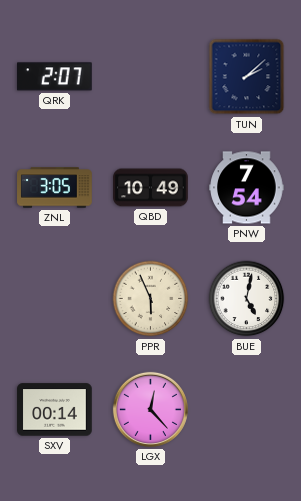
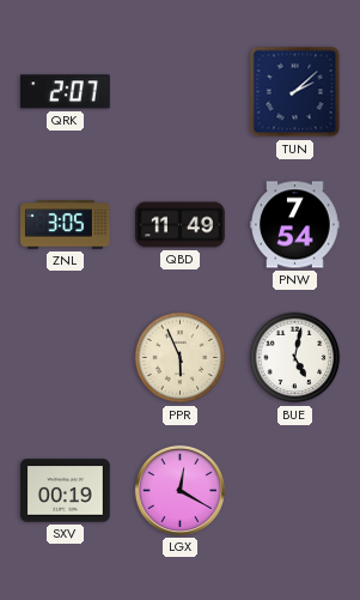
QBD: 10:49 -> 11:49 (181, 225)
SXV: 00:14 -> 00:19 (66, 491)
LGX: 12:23 -> 12:20 (179, 490)
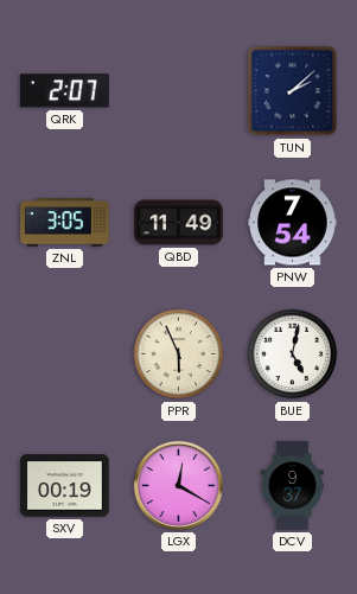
DCV: none -> 9:37 (293, 486)
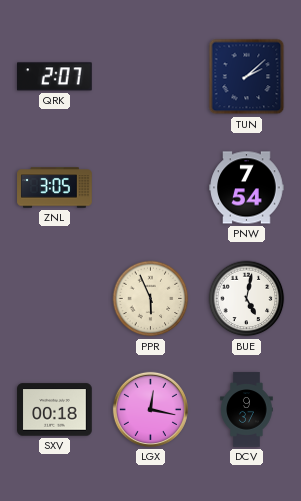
QBD: 11:49 -> none (179, 223)
SXV: 00:19 -> 00:18 (55, 410)
LGX: 12:20 -> 12:17 (150, 409)
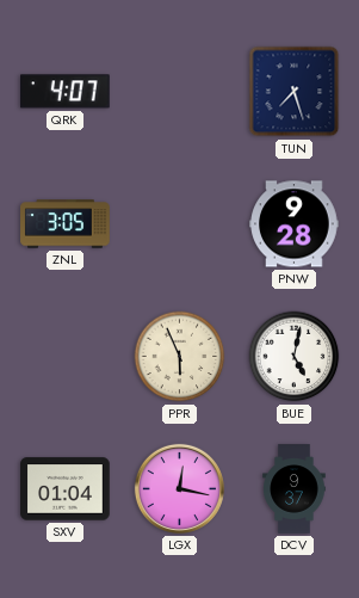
QRK: 2:07 -> 4:07 (66, 92)
TUN: 2:08 -> 7:27 (295, 92)
PNW: 7:54 -> 9:28 (295, 224)
SXV: 00:18 -> 01:04 (66, 489)
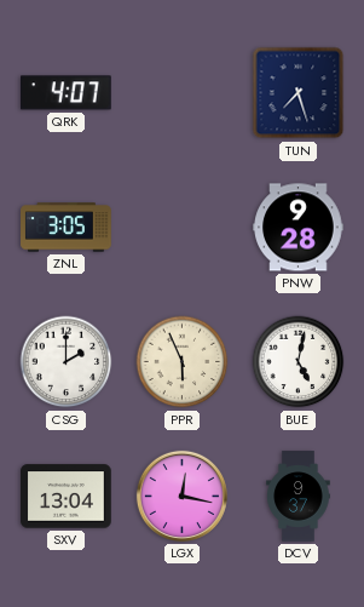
CSG: none -> 2:00 (67, 362)
SXV: 01:04 -> 13:04 (67, 497)
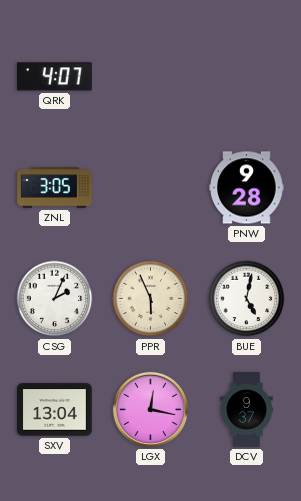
TUN: 7:27 -> none (299, 93)
CSG: 2:00 -> 2:04 (55, 299)
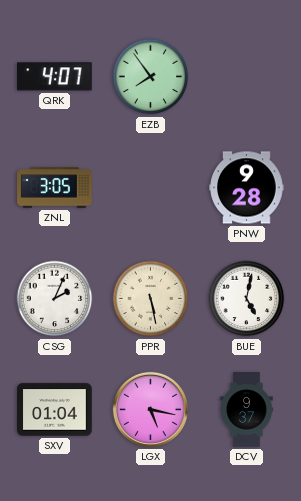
EZB: none -> 7:54 (151, 77)
PPR: 5:56 -> 5:28 (151, 299)
SXV: 13:04 -> 01:04 (55, 410)
LGX: 12:17 -> 5:17 (150, 409)
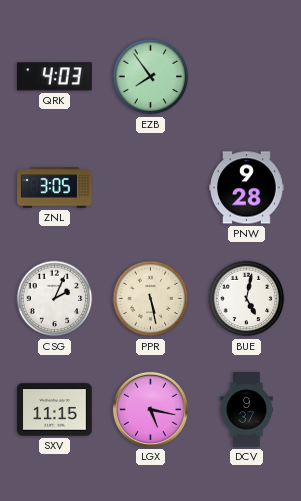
QRK: 4:07 -> 4:03 (55, 77)
SXV: 01:04 -> 11:15 (55, 410)
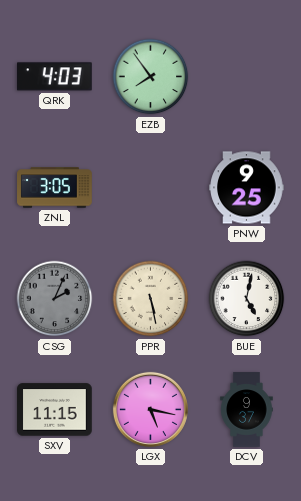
PNW: 9:28 -> 9:25 (247, 188)
CSG dial: white -> grey (55, 299)
